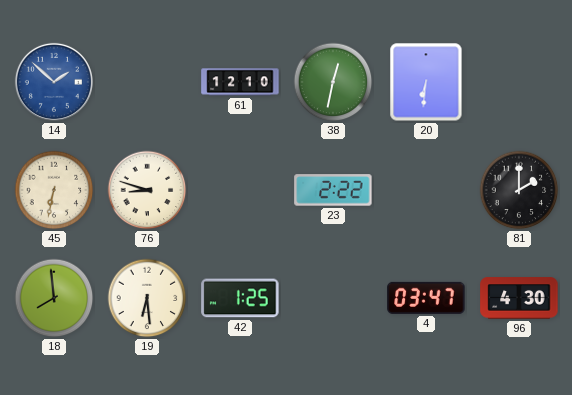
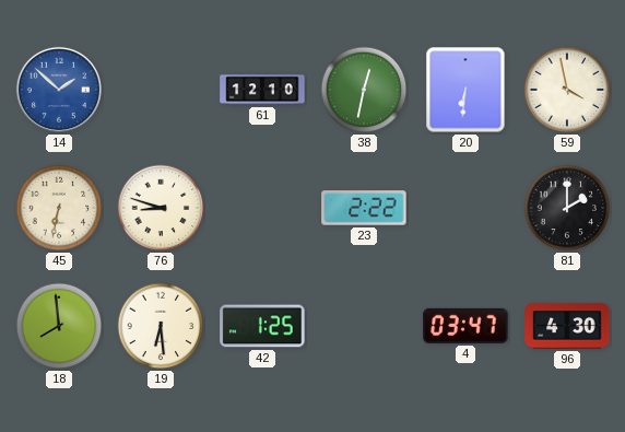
59: none -> 3:58 (567, 90)
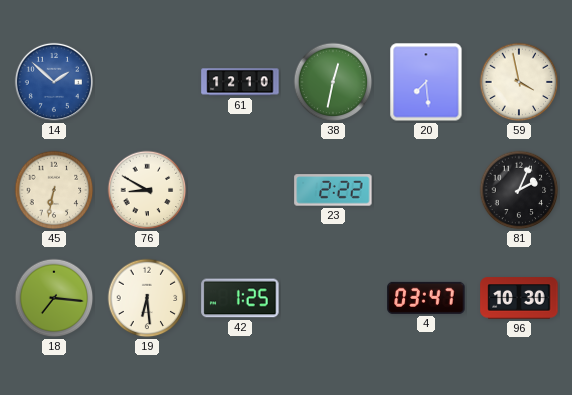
20: 6:31 -> 7:29 (426, 82)
76: 8:48 -> 8:50 (147, 190)
81: 2:00 -> 2:04 (519, 190)
18: 7:59 -> 7:16 (54, 298)
96: 4:30 -> 10:30 (519, 298)
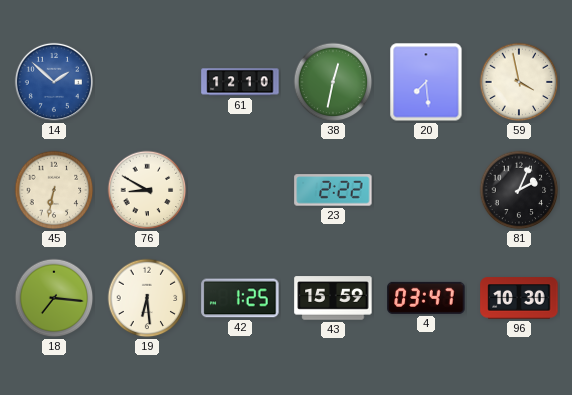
43: none -> 15:59 (333, 298)
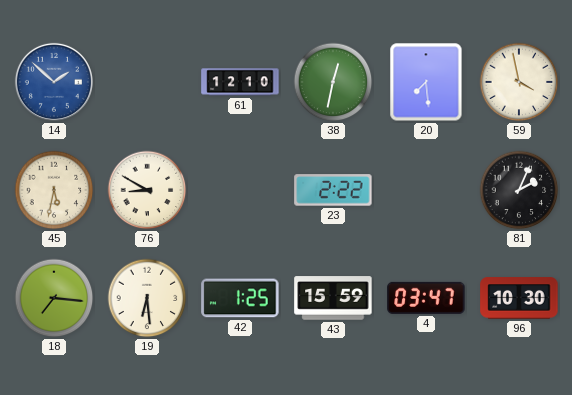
45: 6:32 -> 5:32 (54, 190)
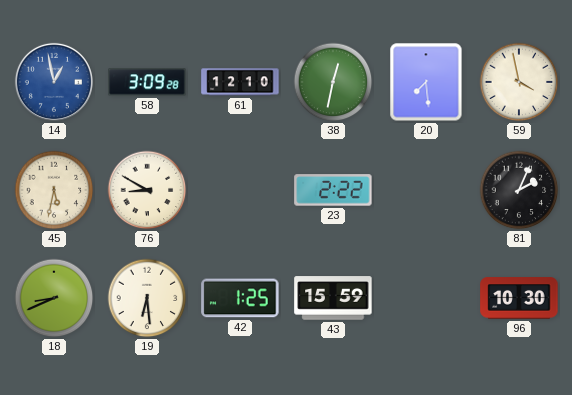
14: 1:52 -> 12:58 (54, 82)
58: none -> 3:09 (147, 82)
18: 7:16 -> 8:41 (54, 298)
4: 03:47 -> none (426, 298)
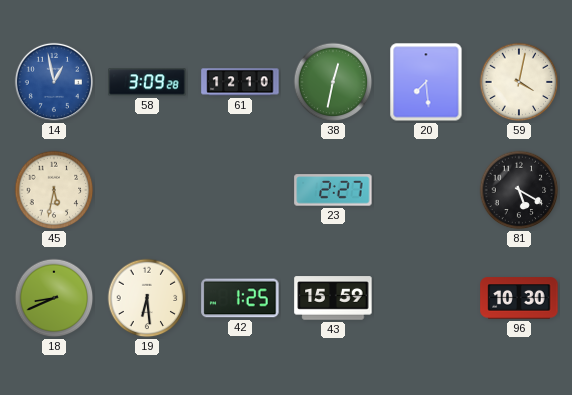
59: 3:58 -> 4:02 (519, 82)
76: 8:50 -> none (147, 190)
23: 2:22 -> 2:27 (333, 190)
81: 2:04 -> 5:20 (519, 190)
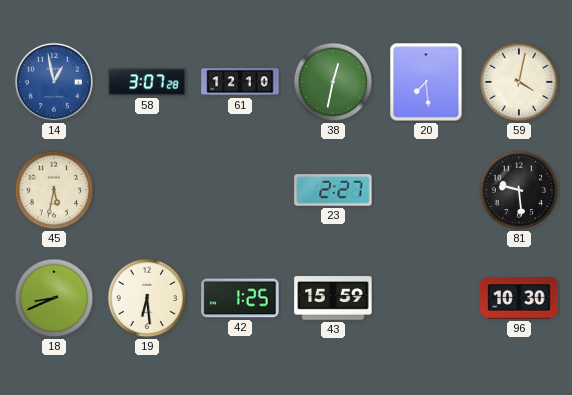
58: 3:09 -> 3:07 (147, 82)
81: 5:20 -> 9:29 (519, 190)
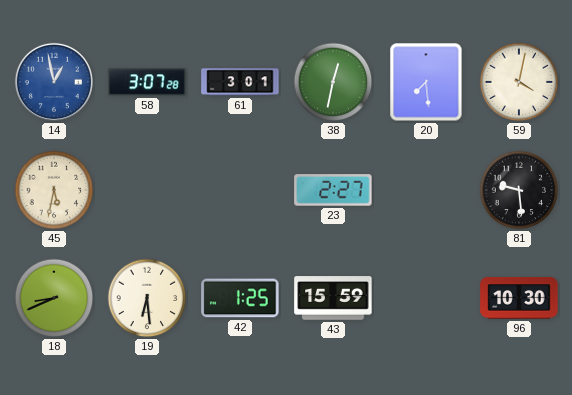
61: 12:10 -> 3:01 (240, 82)
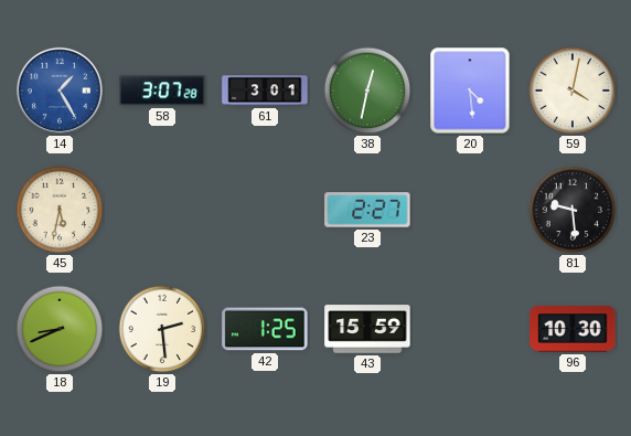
14: 12:58 -> 1:25 (60, 91)
20: 7:29 -> 4:29 (470, 91)
19: 6:29 -> 2:29 (162, 329)
